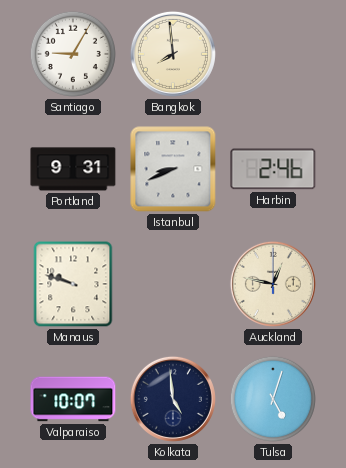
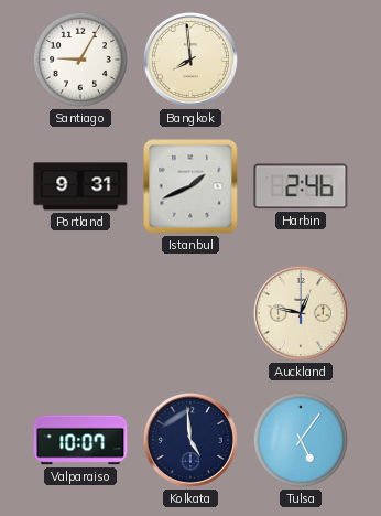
Istanbul: 8:41 -> 1:41 (190, 186)
Manaus: 9:48 -> none (73, 284)
Tulsa: 5:03 -> 5:06 (301, 440)
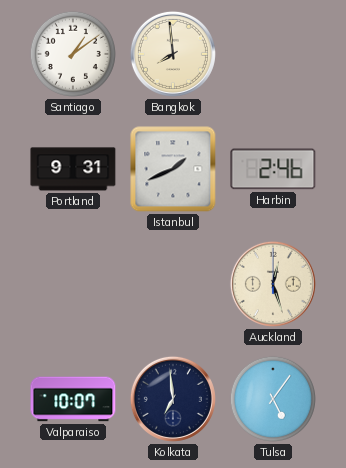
Santiago: 9:05 -> 1:09 (73, 54)
Auckland: 12:47 -> 12:27 (273, 284)
Kolkata: 4:59 -> 6:59 (173, 399)
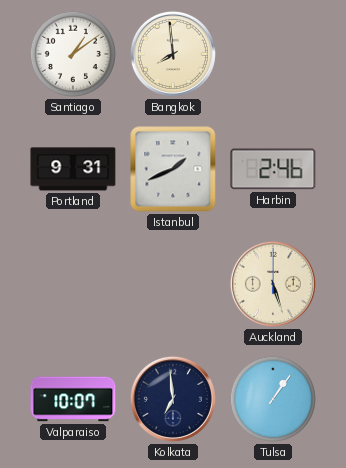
Auckland: 12:27 -> 5:27 (273, 284)
Tulsa: 5:06 -> 1:06 (273, 399)
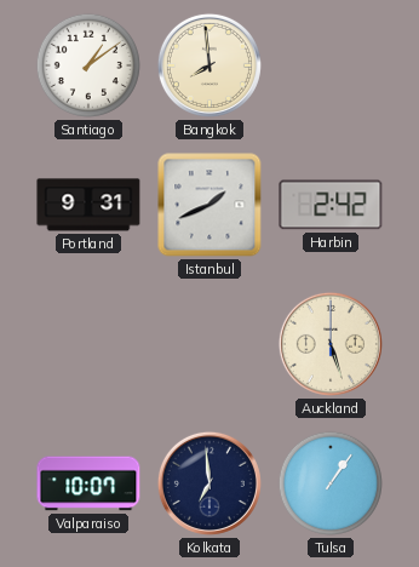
Harbin: 2:46 -> 2:42 (331, 205)
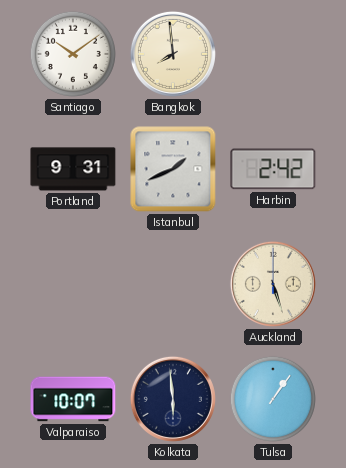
Santiago: 1:09 -> 10:09 (73, 54)
Kolkata: 6:59 -> 5:59 (173, 399)
